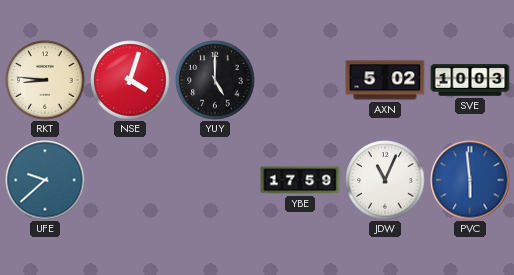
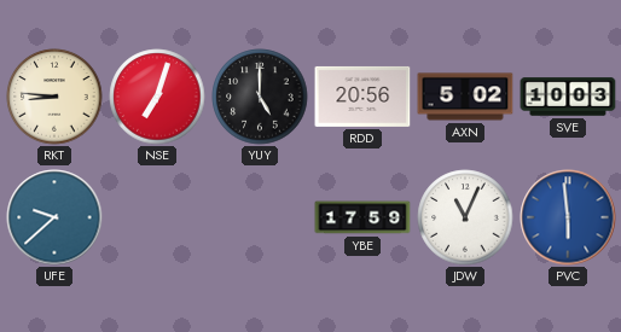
NSE: 4:03 -> 7:03 (157, 97)
RDD: none -> 20:56 (362, 97)
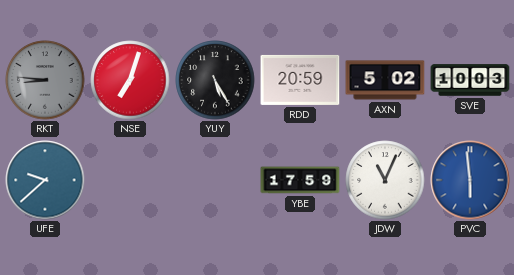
RKT dial: cream -> grey (45, 80)
YUY: 5:00 -> 5:25 (215, 80)
RDD: 20:56 -> 20:59 (300, 80)
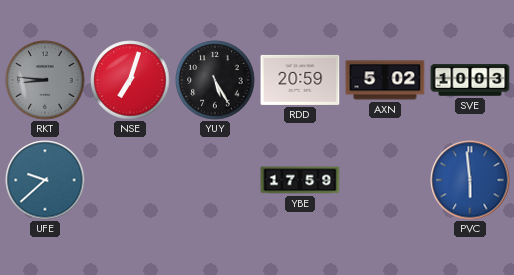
JDW: 11:04 -> none (385, 180)
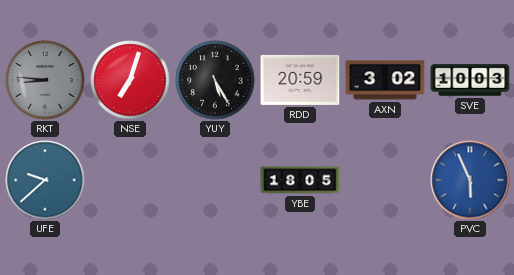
AXN: 5:02 -> 3:02 (385, 80)
YBE: 17:59 -> 18:05 (300, 180)
PVC: 5:59 -> 5:56 (470, 180)
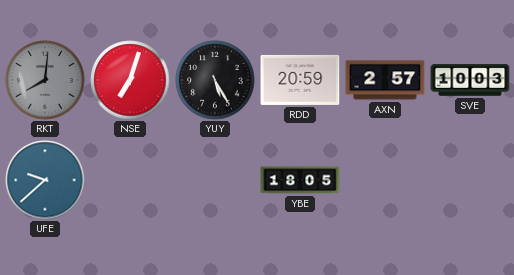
RKT: 8:46 -> 8:01 (45, 80)
AXN: 3:02 -> 2:57 (385, 80)
PVC: 5:56 -> none (470, 180)
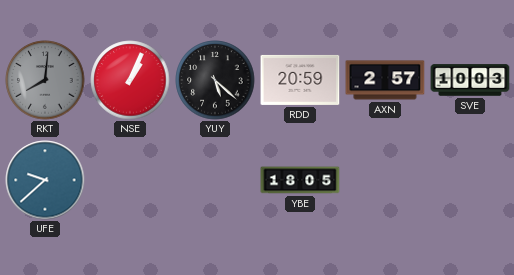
NSE: 7:03 -> 1:04 (130, 80)
YUY: 5:25 -> 5:22 (215, 80)
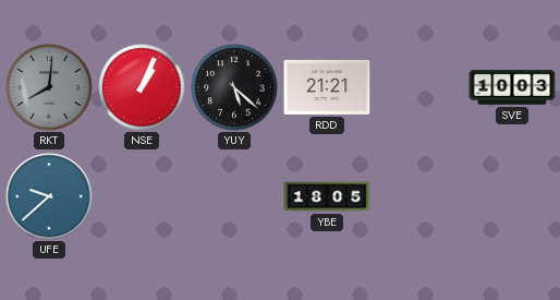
RDD: 20:59 -> 21:21 (327, 87)
AXN: 2:57 -> none (385, 80)
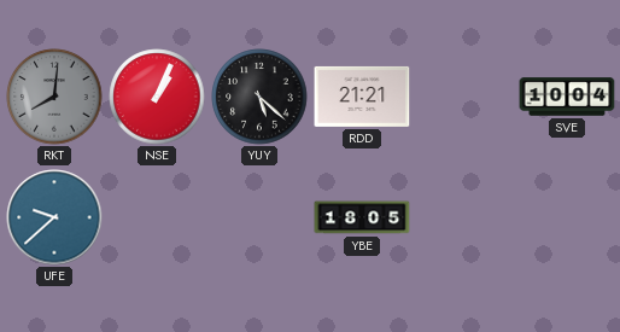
SVE: 10:03 -> 10:04 (567, 97)
